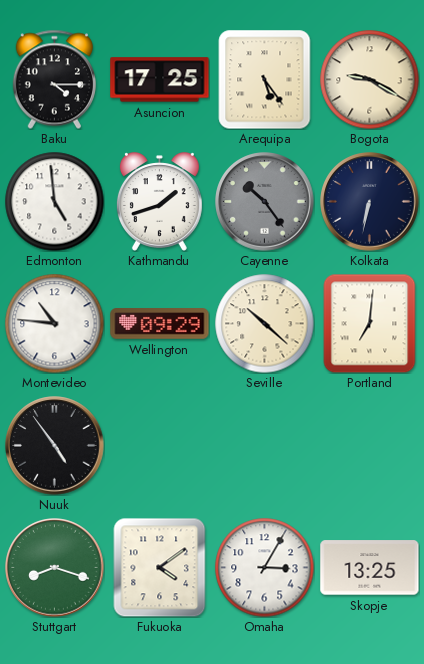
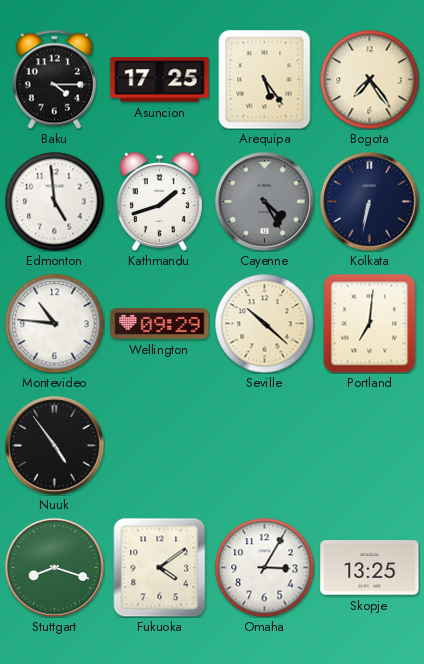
Bogota: 9:20 -> 7:24 (370, 80)
Cayenne: 10:24 -> 4:25 (265, 202)
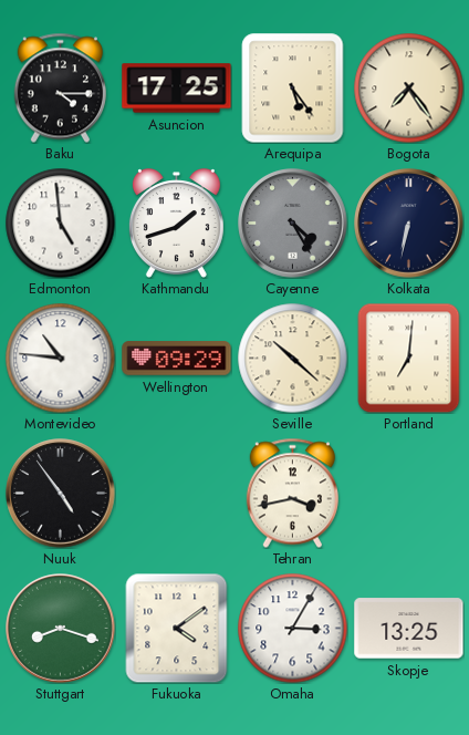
Tehran: none -> 3:43 (292, 493)
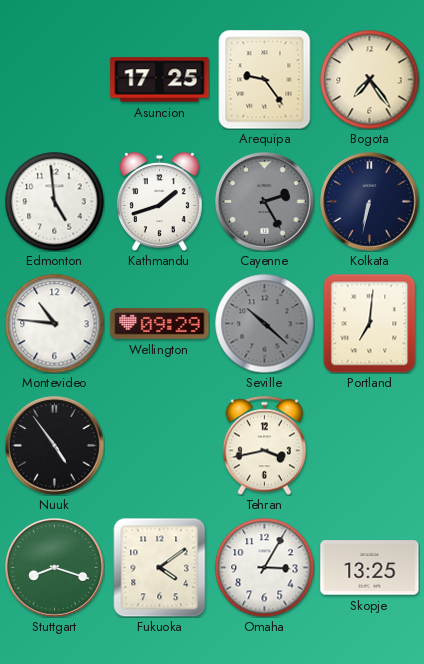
Baku: 4:15 -> none (60, 87)
Arequipa: 5:24 -> 9:24 (265, 80)
Cayenne: 4:25 -> 2:25 (265, 202)
Seville dial: cream -> grey (265, 324)
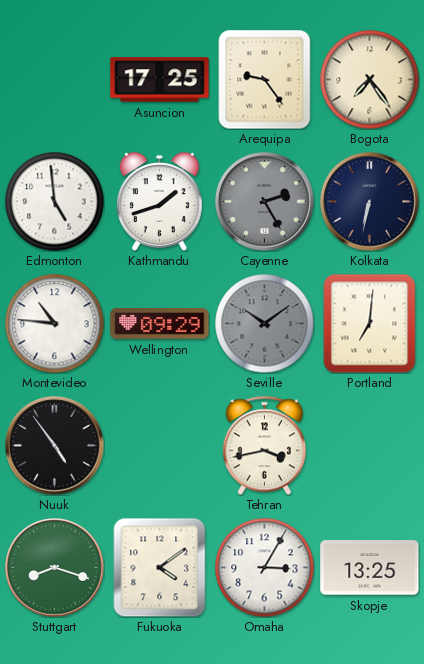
Seville: 10:22 -> 10:09 (265, 324)
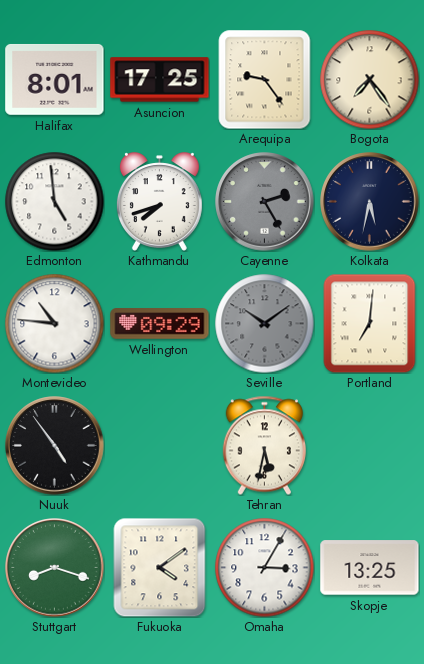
Halifax: none -> 8:01 (55, 79)
Kathmandu: 1:42 -> 7:42 (159, 202)
Kolkata: 6:32 -> 5:32 (370, 202)
Tehran: 3:43 -> 5:32 (264, 445)
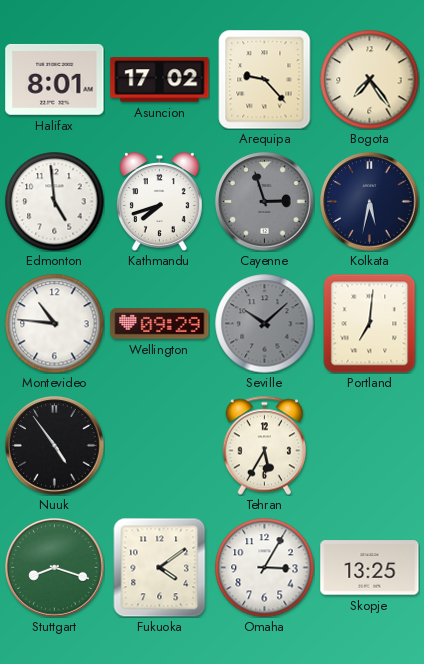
Asuncion: 17:25 -> 17:02 (160, 80)
Arequipa: 9:24 -> 9:23 (265, 80)
Cayenne: 2:25 -> 2:57 (265, 202)
Seville: 10:09 -> 10:08 (265, 324)
Tehran: 5:32 -> 5:35 (264, 445)
